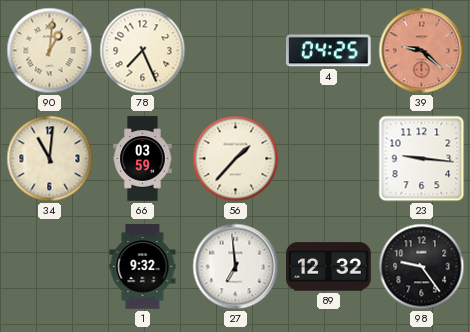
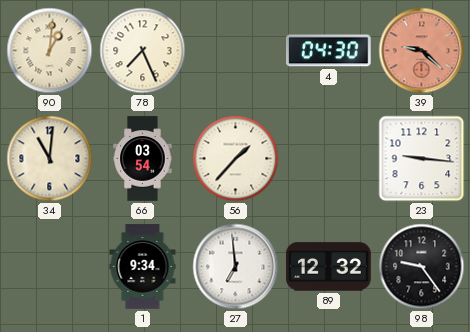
4: 04:25 -> 04:30 (329, 51)
66: 03:59 -> 03:54 (143, 159)
1: 9:32 -> 9:34 (143, 267)
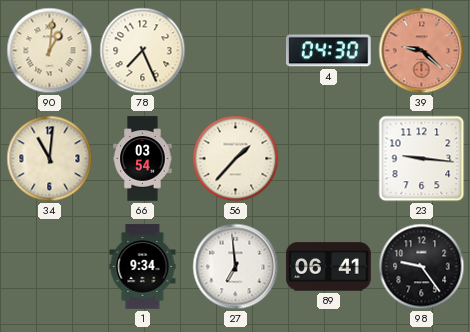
89: 12:32 -> 06:41 (329, 267)
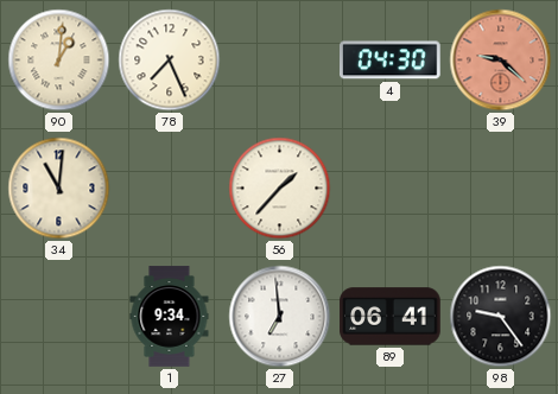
66: 03:54 -> none (143, 159)
23: 9:16 -> none (422, 159)
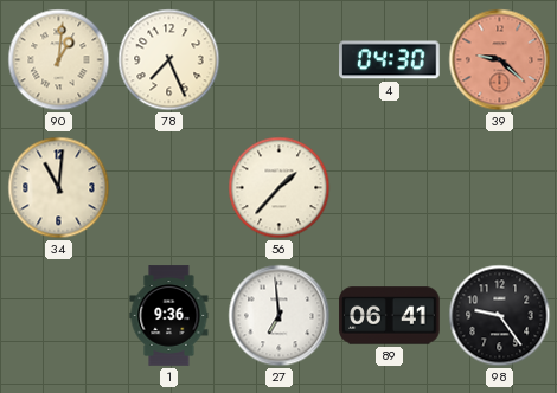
1: 9:34 -> 9:36 (169, 316)
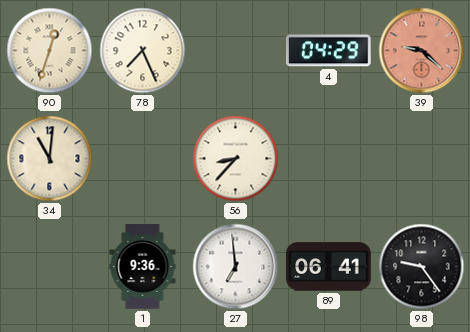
90: 1:01 -> 12:33 (50, 51)
4: 04:30 -> 04:29 (329, 51)
56: 1:37 -> 8:37 (236, 159)
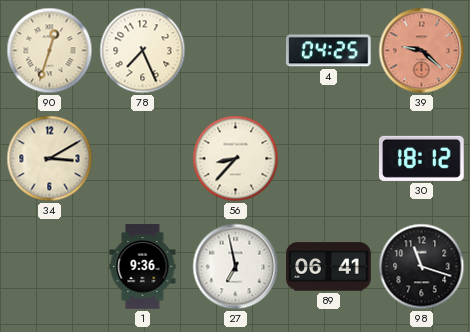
4: 04:29 -> 04:25 (329, 51)
34: 11:01 -> 3:10 (50, 159)
30: none -> 18:12 (422, 158)
27: 6:59 -> 6:58 (236, 267)
98: 9:24 -> 11:18 (422, 267)
